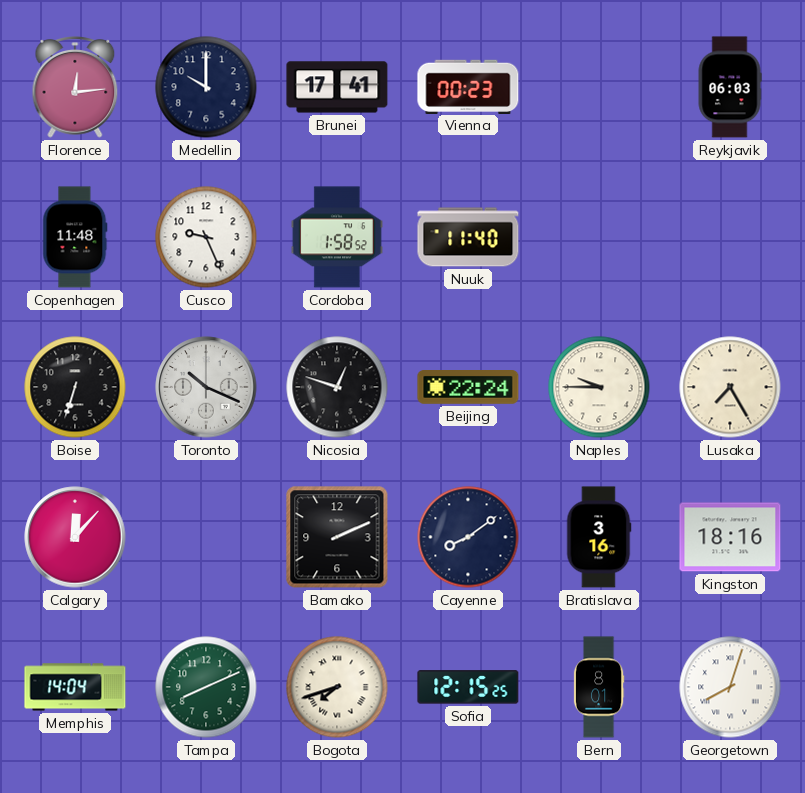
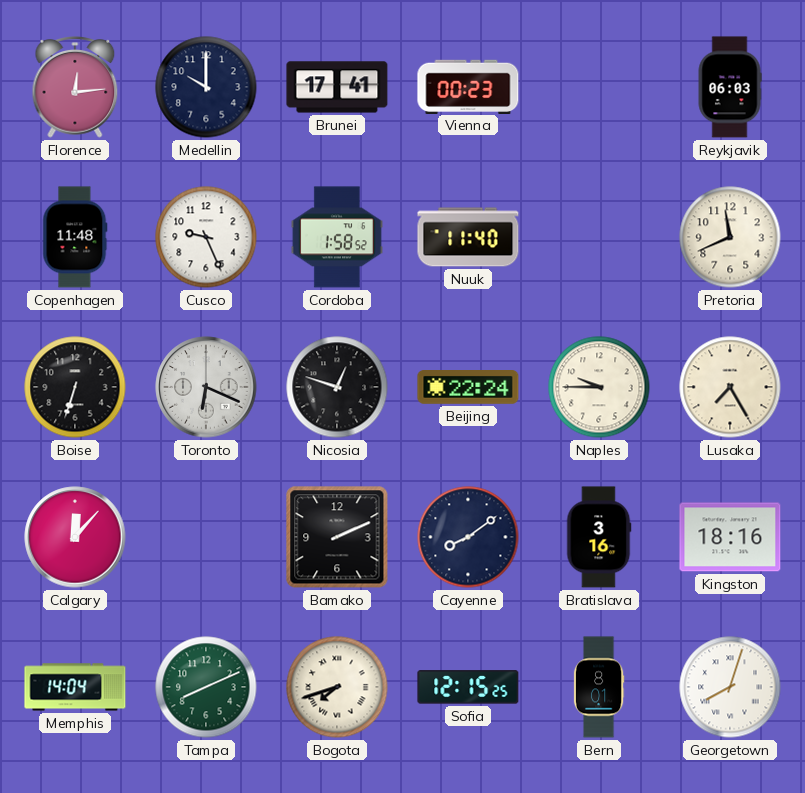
Pretoria: none -> 11:41 (730, 237)
Toronto: 10:19 -> 6:19 (206, 387)
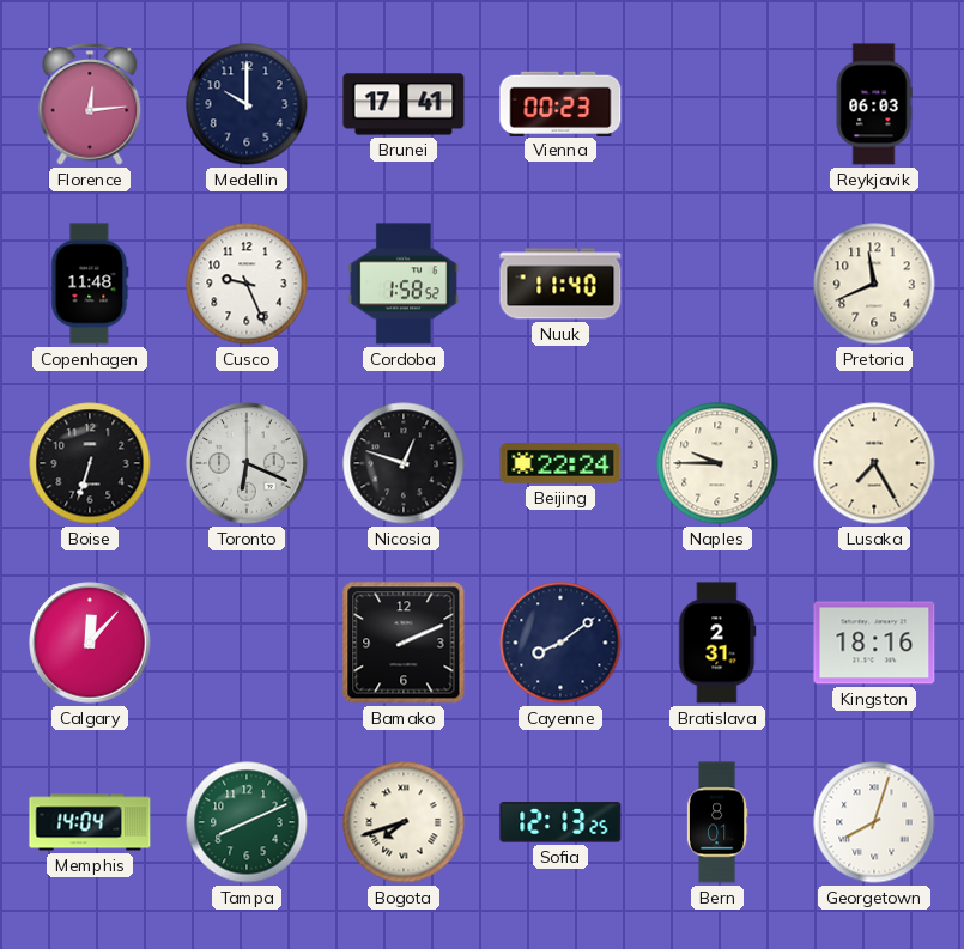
Bratislava: 3:16 -> 2:31 (717, 643)
Sofia: 12:15 -> 12:13 (560, 822)
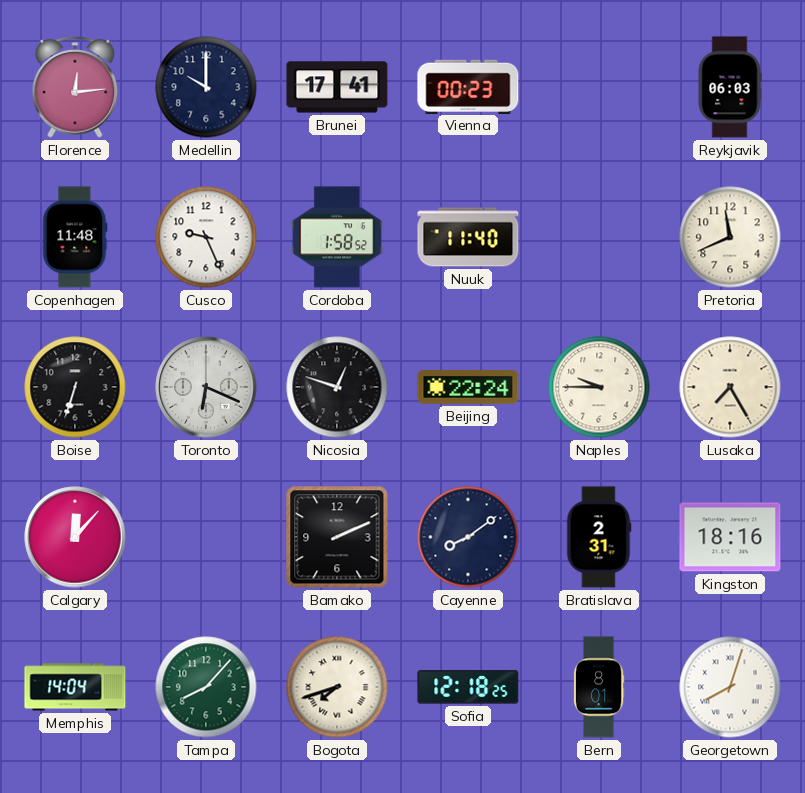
Tampa: 8:11 -> 8:07 (206, 687)
Sofia: 12:13 -> 12:18 (468, 687)
